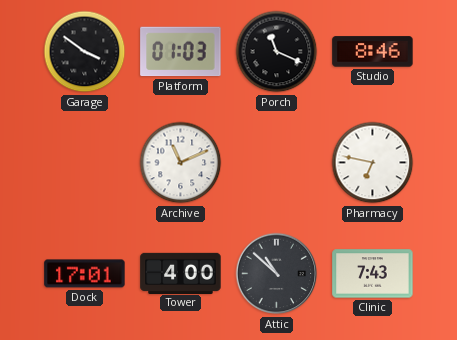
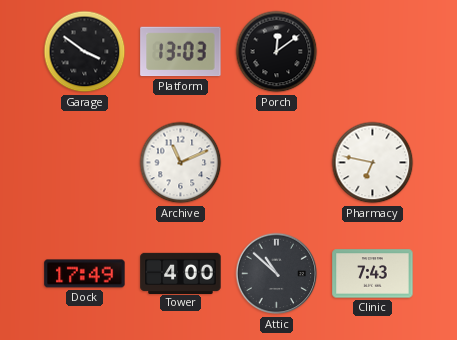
Platform: 01:03 -> 13:03 (181, 52)
Porch: 11:19 -> 12:09 (277, 52)
Studio: 8:46 -> none (373, 52)
Dock: 17:01 -> 17:49 (85, 274)
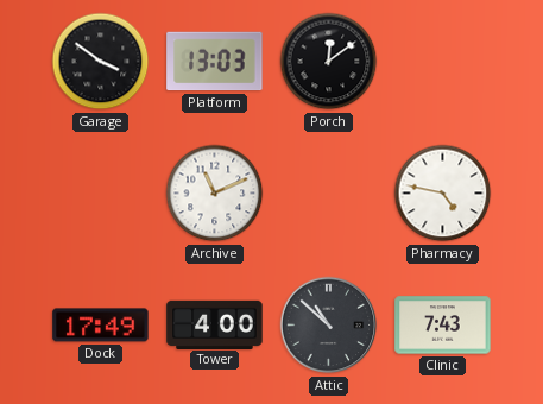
Pharmacy: 6:47 -> 4:47 (443, 194)
